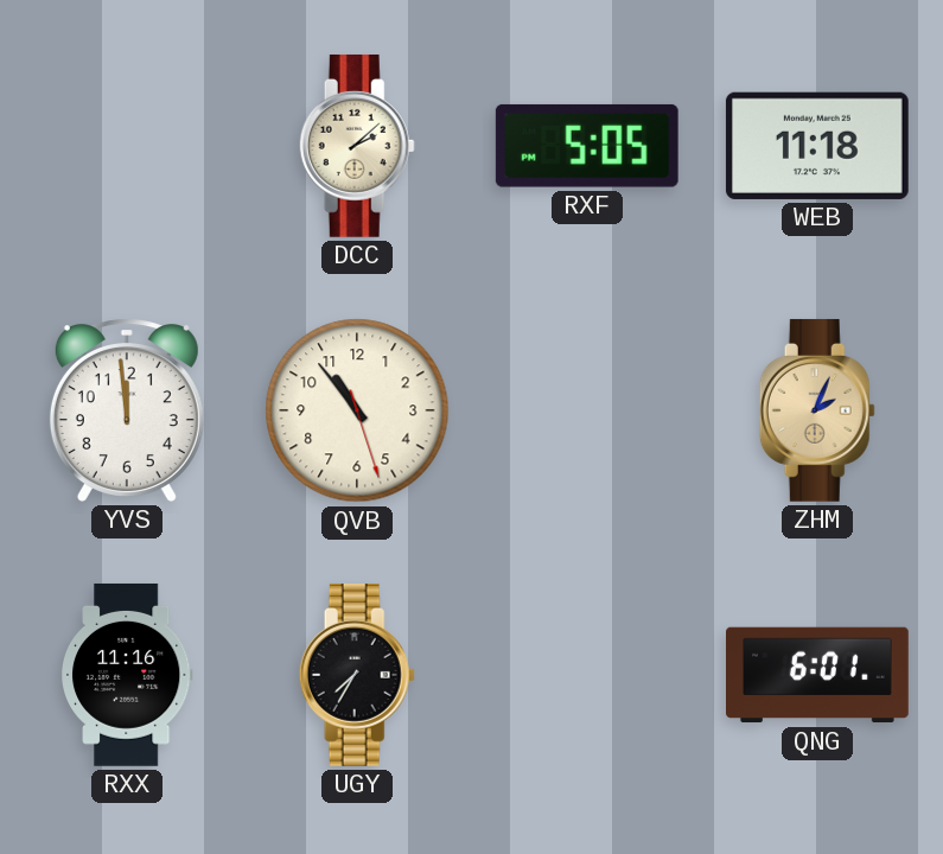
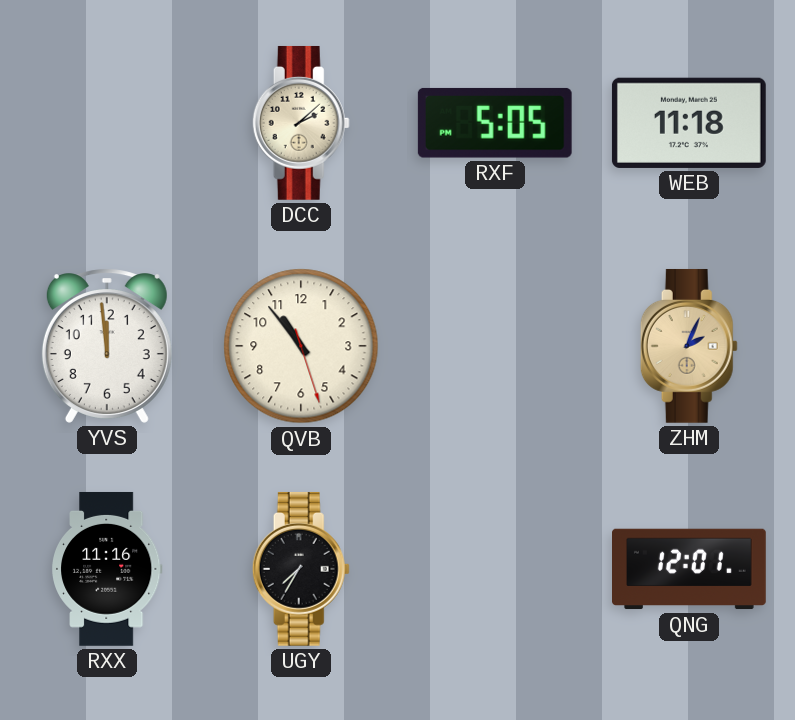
QNG: 6:01 -> 12:01 (690, 569)
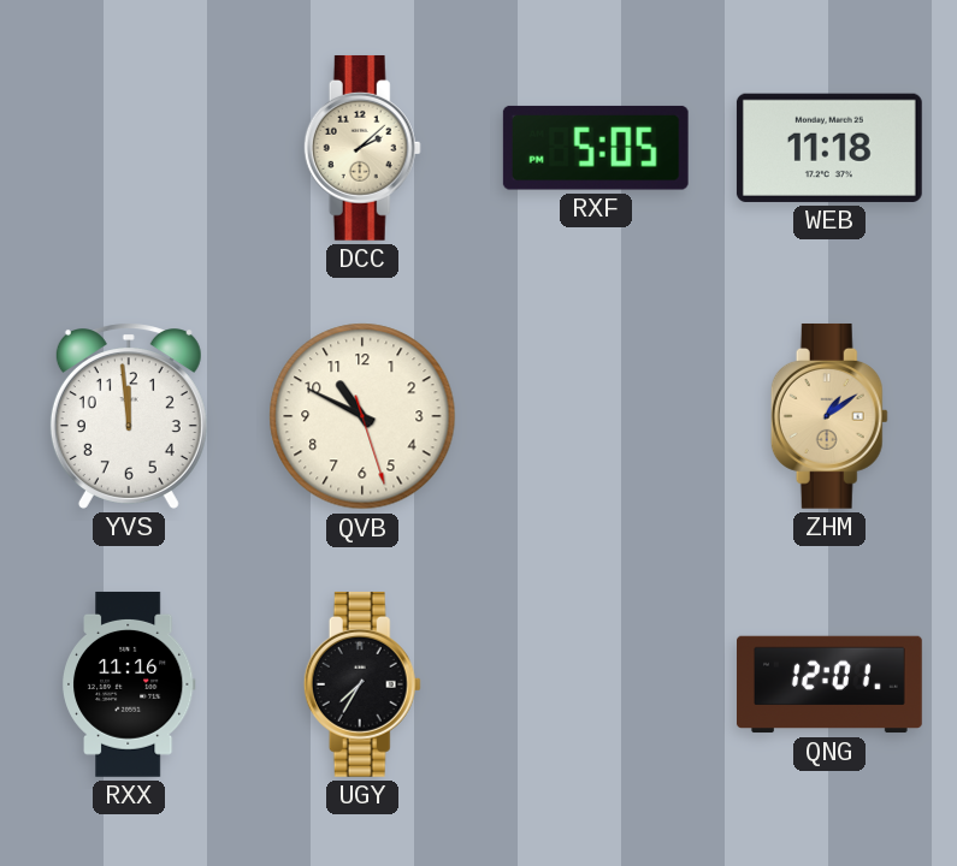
QVB: 10:53 -> 10:49 (362, 416)
ZHM: 2:04 -> 1:09 (829, 416)
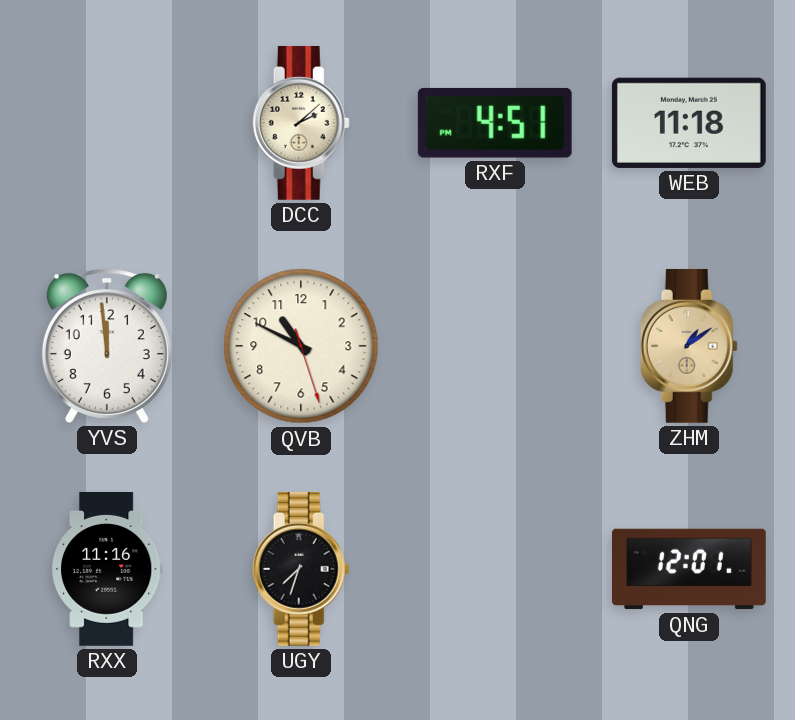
RXF: 5:05 -> 4:51 (495, 123)
UGY: 7:35 -> 7:33 (301, 569)
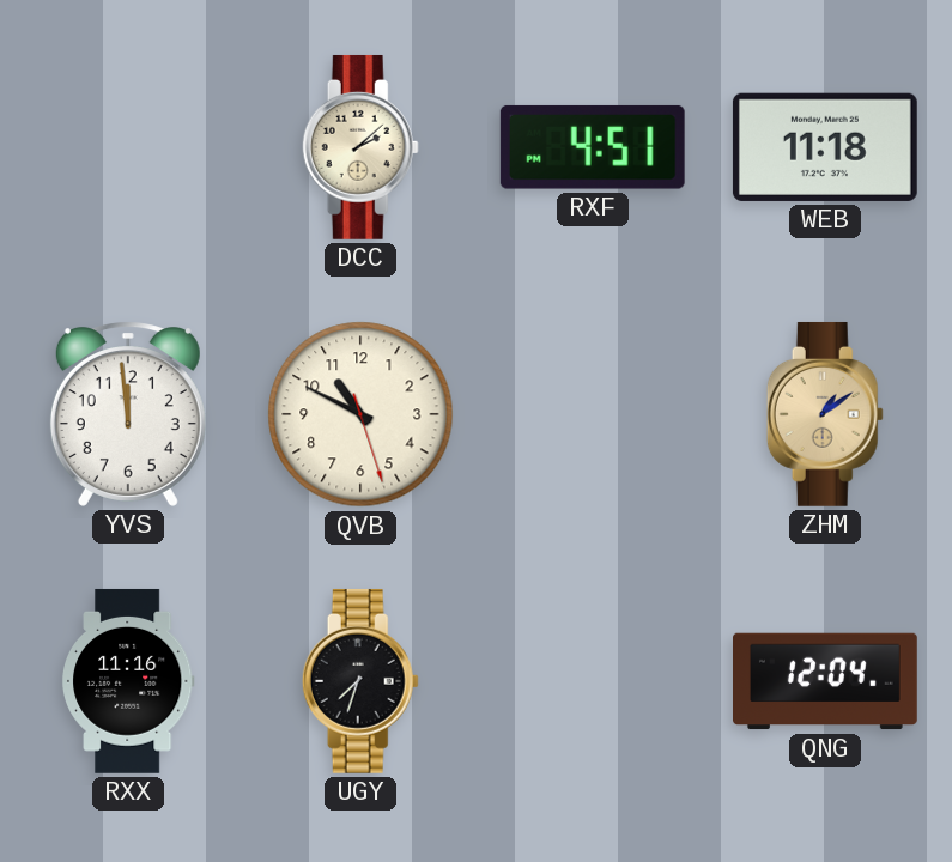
QNG: 12:01 -> 12:04 (826, 681)
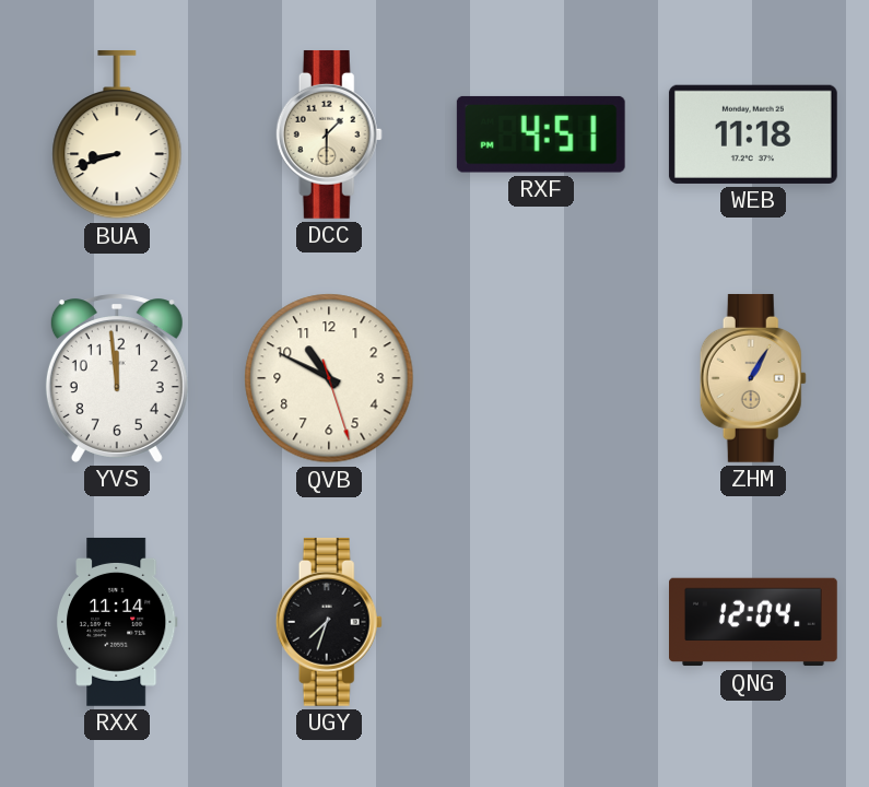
BUA: none -> 8:42 (117, 134)
DCC: 2:08 -> 1:30 (329, 134)
ZHM: 1:09 -> 1:05 (753, 378)
RXX: 11:16 -> 11:14 (117, 622)
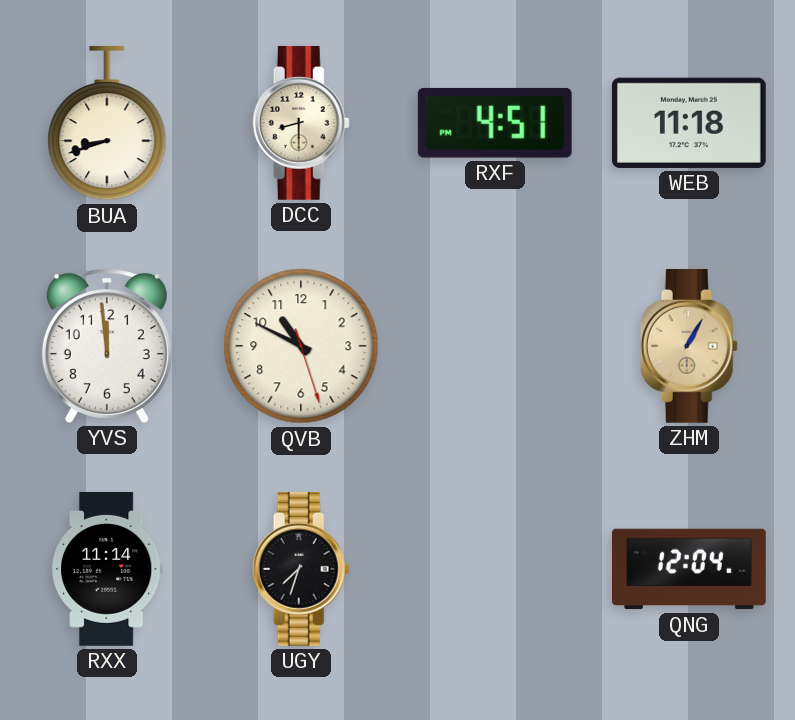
DCC: 1:30 -> 8:30 (301, 123)
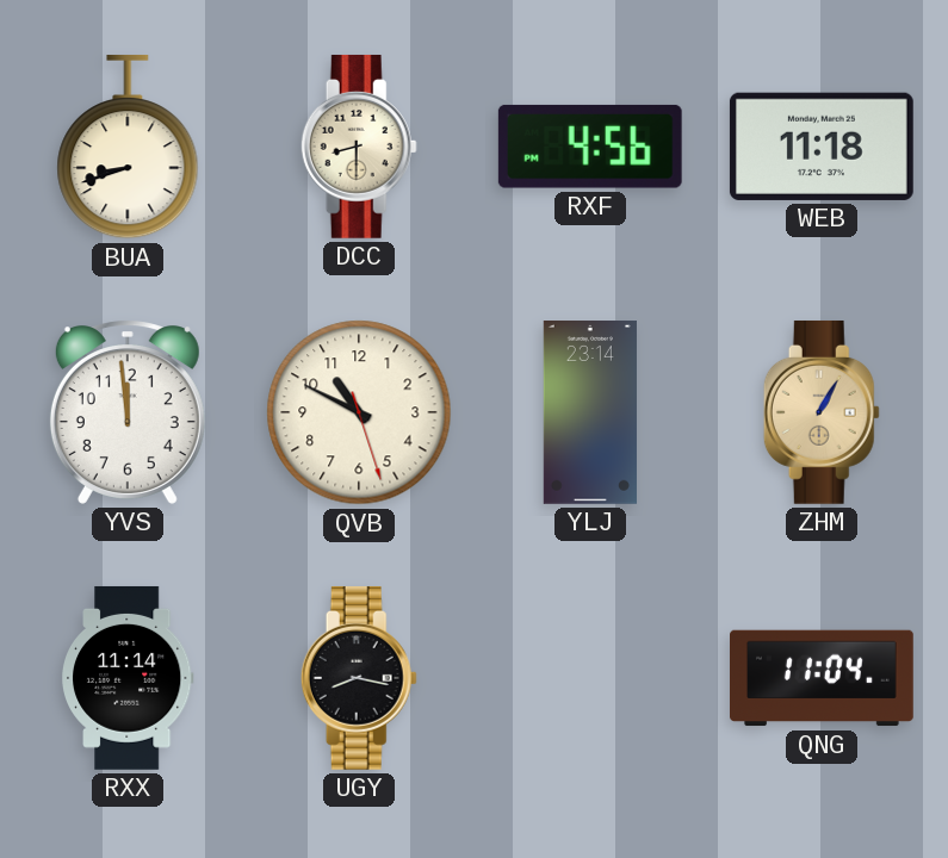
RXF: 4:51 -> 4:56 (590, 147)
YLJ: none -> 23:14 (590, 414)
UGY: 7:33 -> 8:17 (359, 678)
QNG: 12:04 -> 11:04 (823, 678)
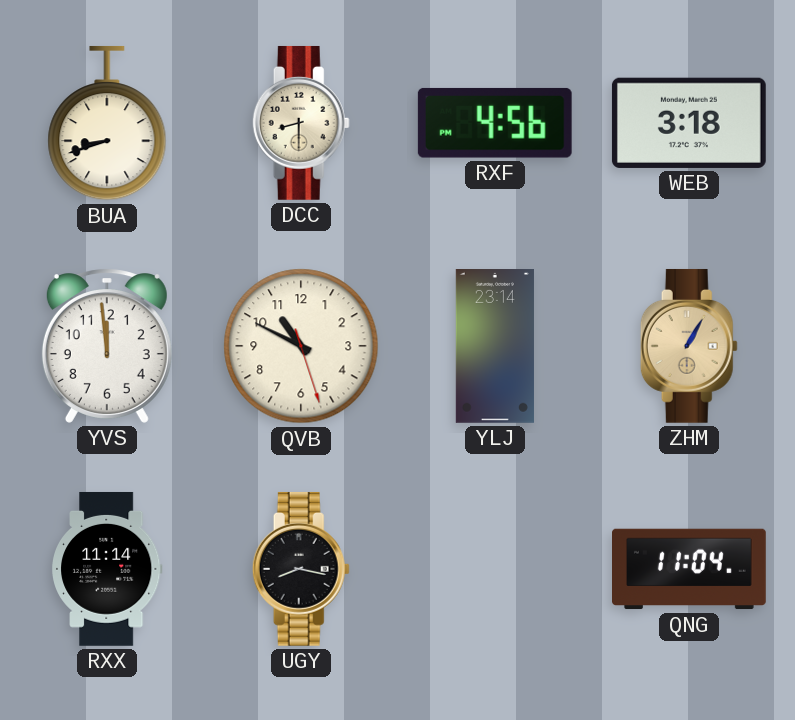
WEB: 11:18 -> 3:18 (689, 123)
